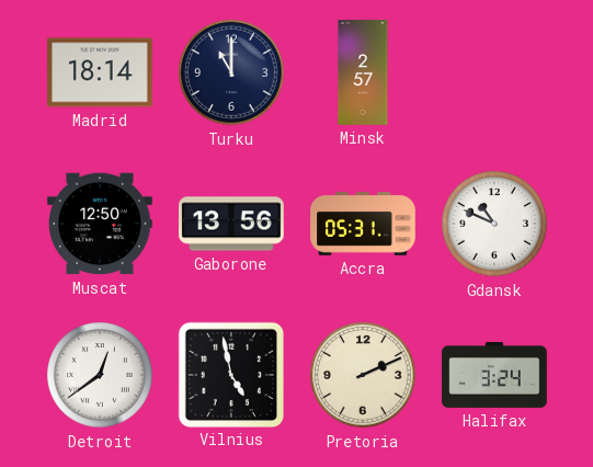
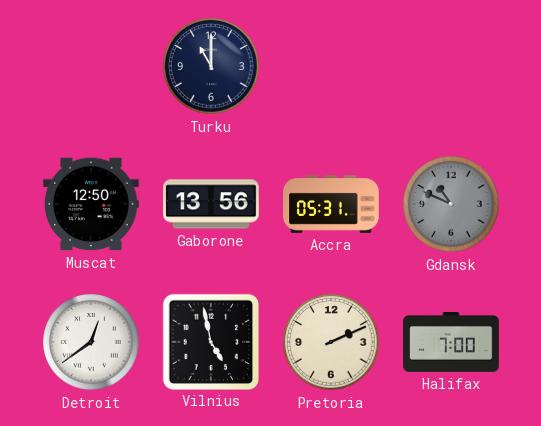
Madrid: 18:14 -> none (101, 72)
Minsk: 2:57 -> none (363, 72)
Gdansk dial: white -> grey (451, 204)
Halifax: 3:24 -> 7:00 (451, 342)
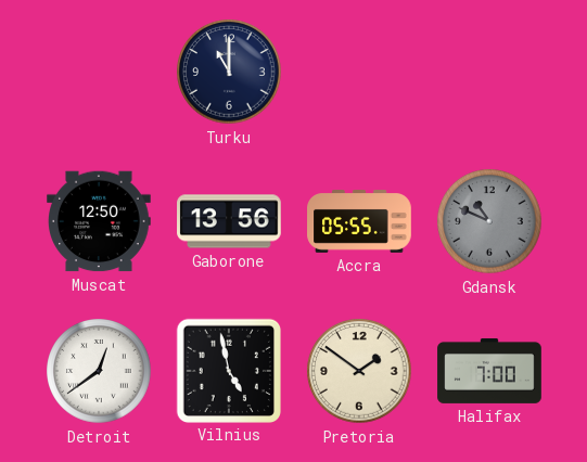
Accra: 05:31 -> 05:55 (359, 222)
Pretoria: 2:11 -> 1:51 (359, 371)
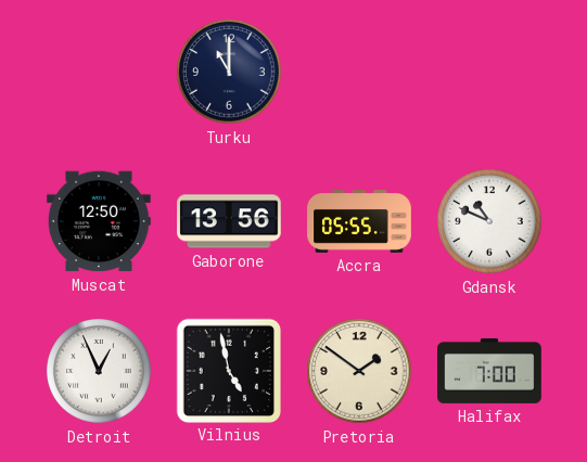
Gdansk dial: grey -> white (489, 221)
Detroit: 12:39 -> 12:56 (99, 371)
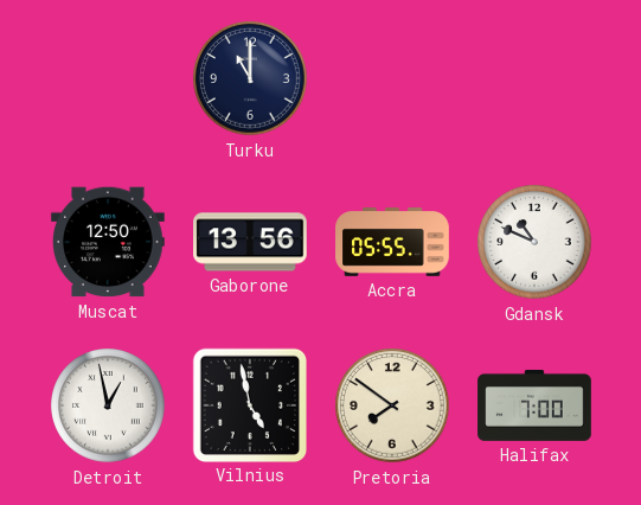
Detroit: 12:56 -> 12:58 (108, 405)
Pretoria: 1:51 -> 7:51 (392, 405)
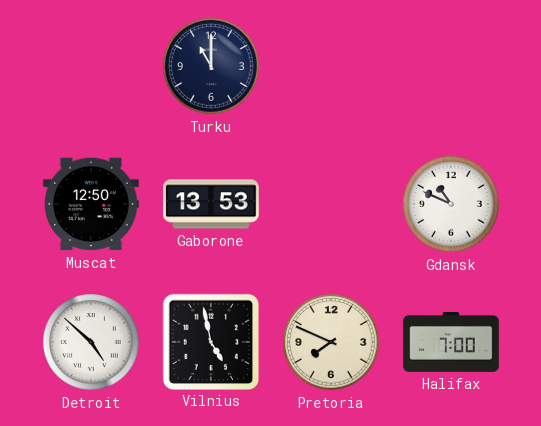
Gaborone: 13:56 -> 13:53 (211, 204)
Accra: 05:55 -> none (392, 243)
Detroit: 12:58 -> 4:52 (91, 342)
Pretoria: 7:51 -> 7:49 (331, 342)
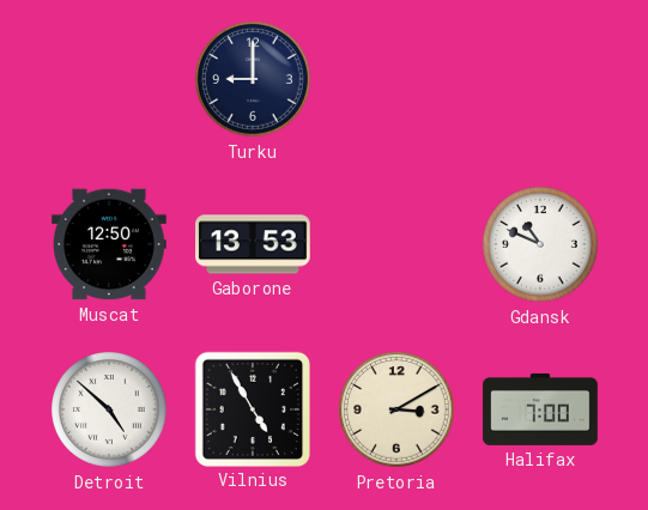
Turku: 11:00 -> 9:00 (253, 79)
Vilnius: 4:58 -> 4:55 (252, 408)
Pretoria: 7:49 -> 3:10 (396, 409)
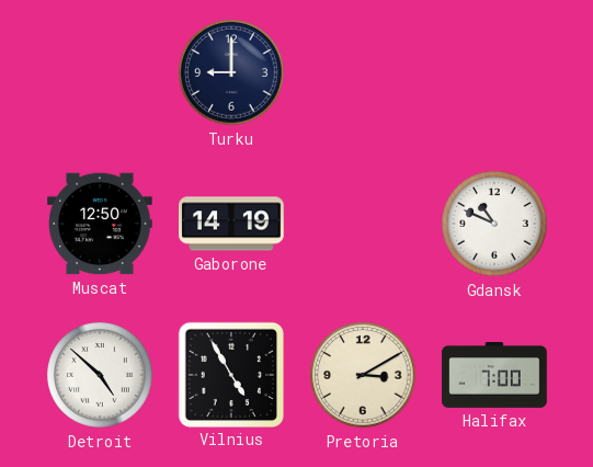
Gaborone: 13:53 -> 14:19 (231, 224)
